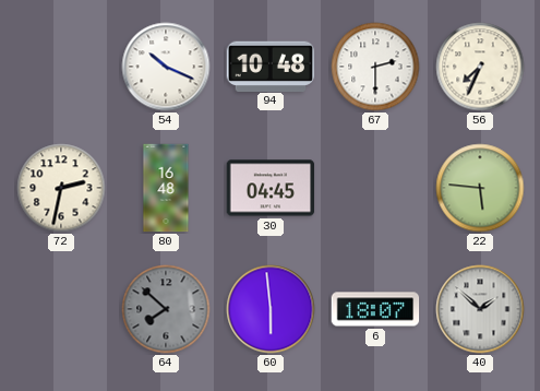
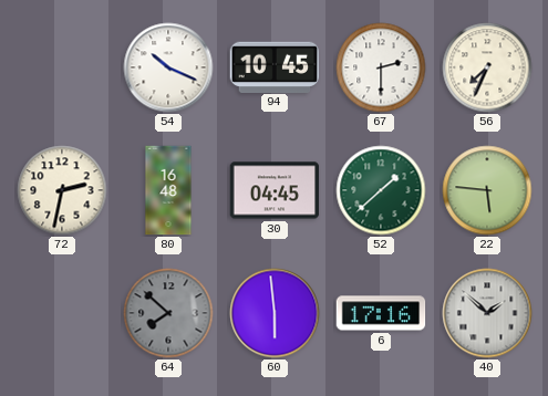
94: 10:48 -> 10:45 (275, 66)
52: none -> 1:38 (381, 190)
6: 18:07 -> 17:16 (381, 313)
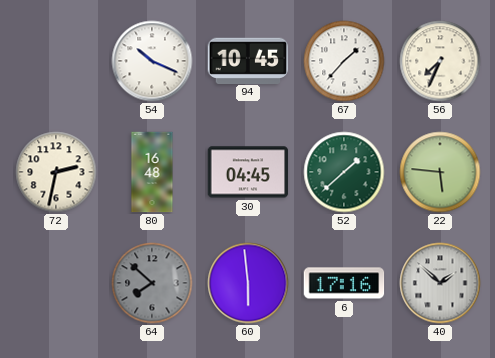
67: 2:30 -> 1:37 (344, 61)
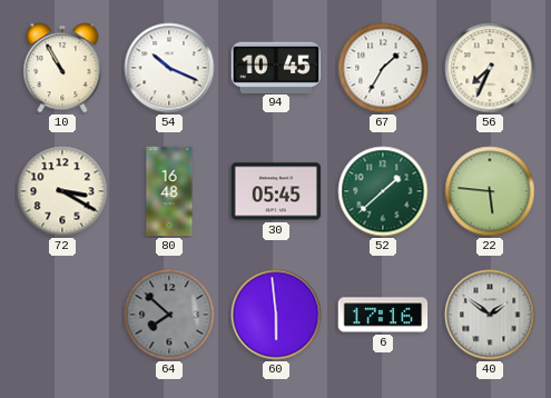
10: none -> 10:55 (62, 68)
67: 1:37 -> 1:35 (383, 68)
72: 2:32 -> 3:20 (62, 191)
30: 04:45 -> 05:45 (276, 191)
40: 1:52 -> 1:51 (490, 315)
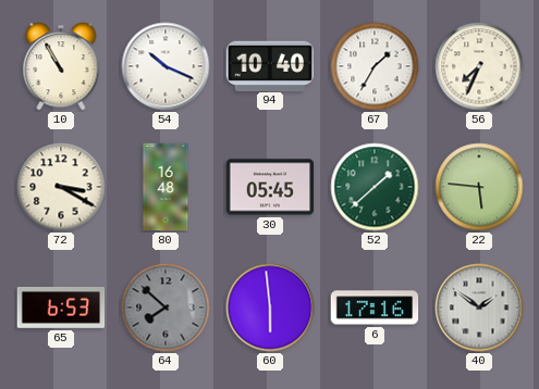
94: 10:45 -> 10:40 (270, 65)
65: none -> 6:53 (61, 308)
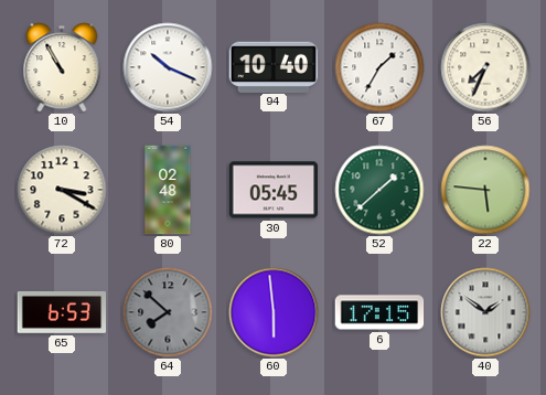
80: 16:48 -> 02:48 (168, 190)
6: 17:16 -> 17:15 (379, 312)
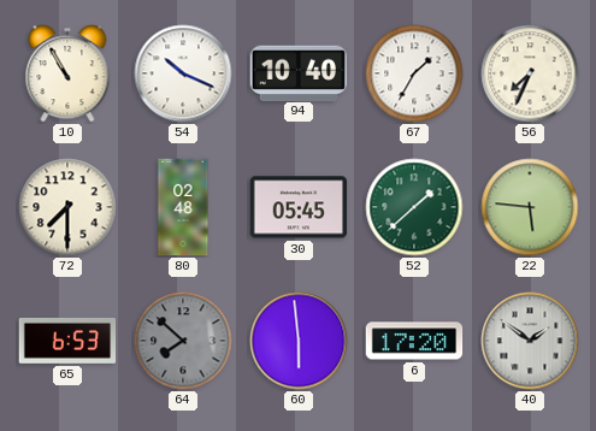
72: 3:20 -> 7:30 (67, 207)
6: 17:15 -> 17:20 (414, 341)
